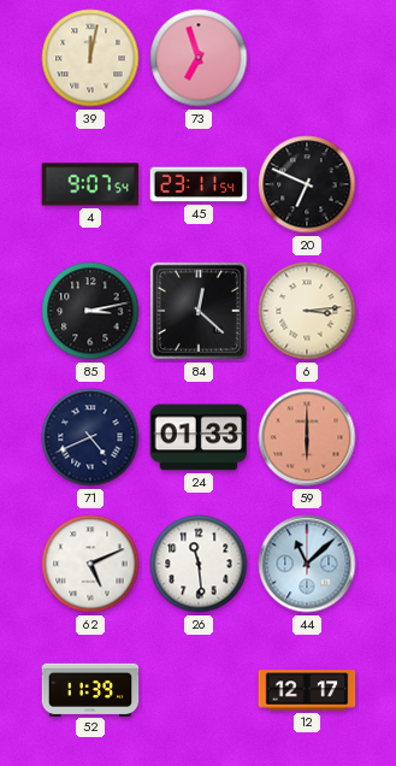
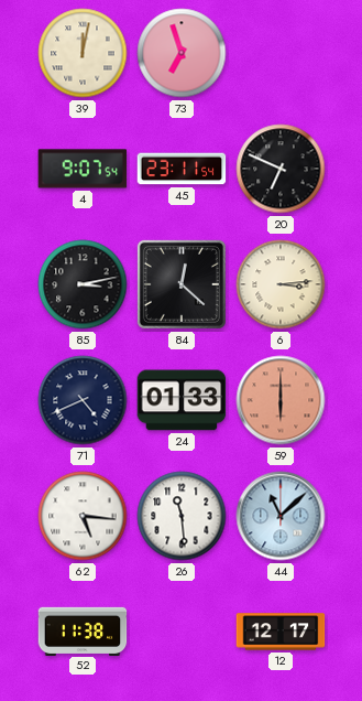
62: 5:11 -> 5:16 (83, 516)
52: 11:39 -> 11:38 (83, 630)
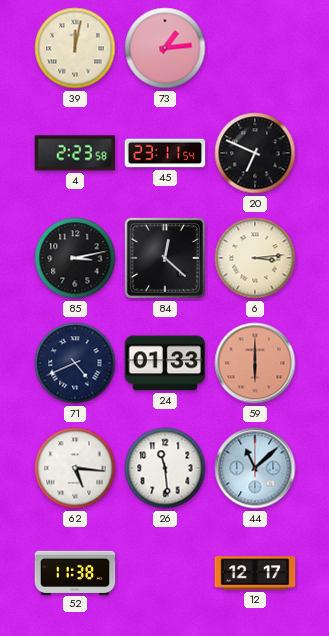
73: 6:57 -> 1:14 (165, 48)
4: 9:07 -> 2:23 (75, 153)
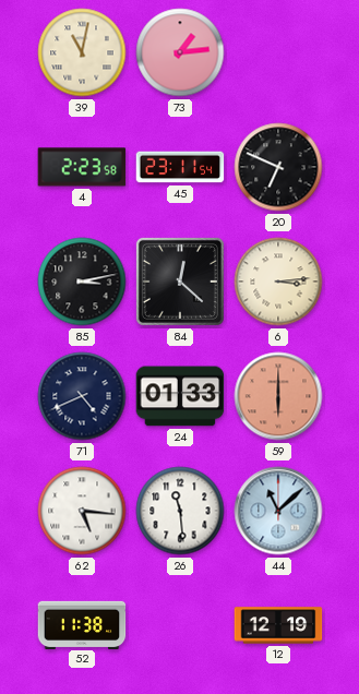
39: 12:02 -> 11:02 (82, 52)
12: 12:17 -> 12:19 (278, 625)
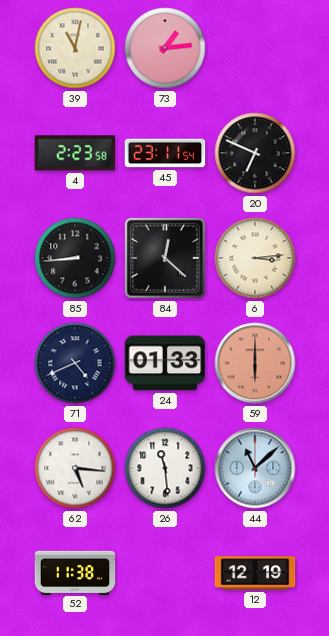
85: 3:13 -> 8:44 (75, 258)
